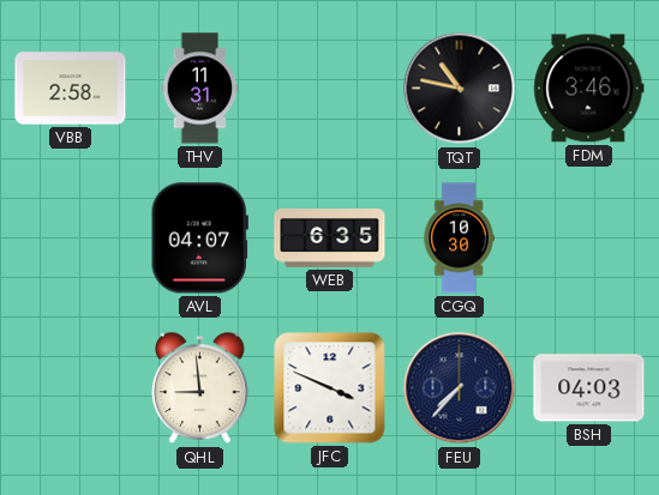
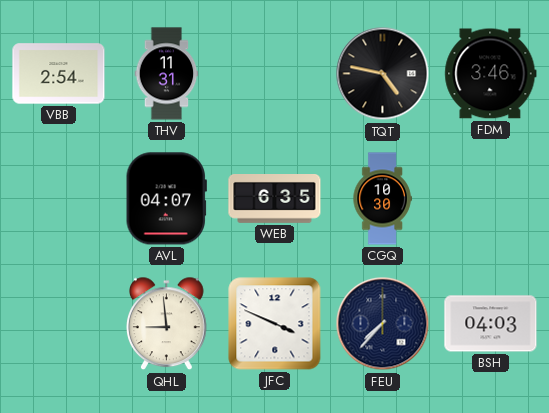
VBB: 2:58 -> 2:54 (59, 74)
TQT: 10:47 -> 4:47 (383, 74)
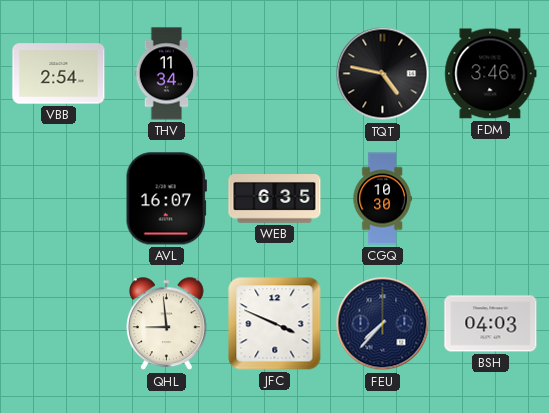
THV: 11:31 -> 11:34 (167, 74)
AVL: 04:07 -> 16:07 (166, 199)
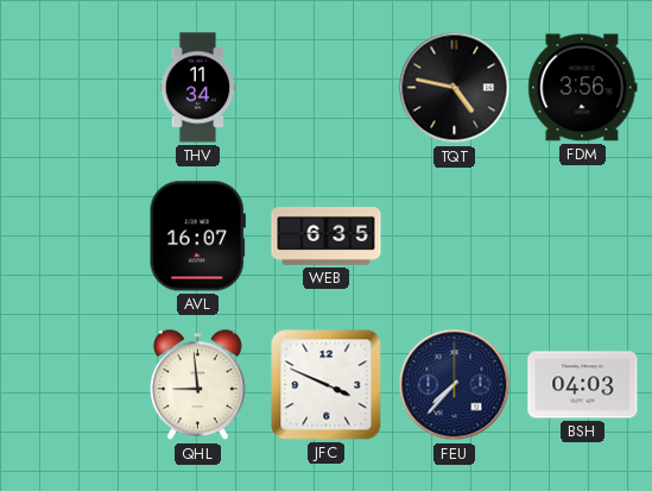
VBB: 2:54 -> none (59, 74)
FDM: 3:46 -> 3:56 (583, 88)
CGQ: 10:30 -> none (382, 199)
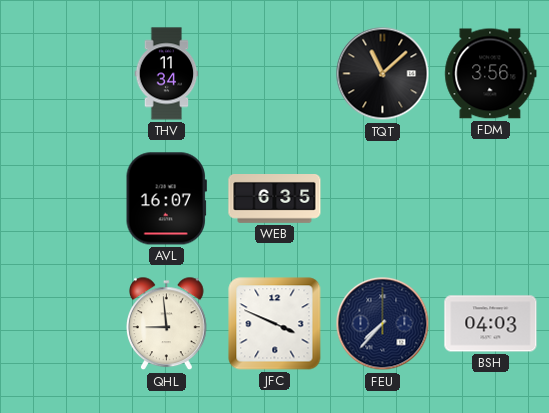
TQT: 4:47 -> 11:08 (383, 74)
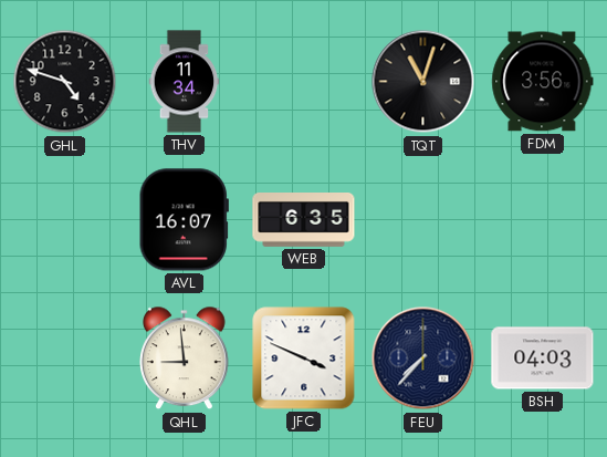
GHL: none -> 4:48 (65, 82)
TQT: 11:08 -> 11:03 (423, 82)
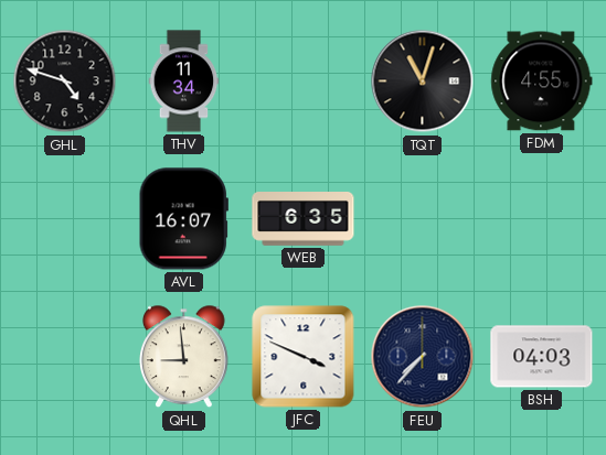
FDM: 3:56 -> 4:55 (542, 82)
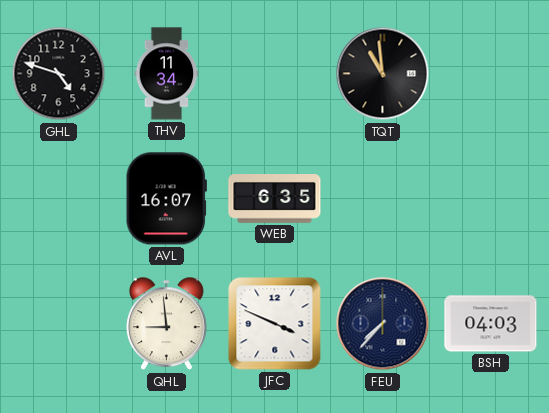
TQT: 11:03 -> 10:59 (383, 74)
FDM: 4:55 -> none (542, 82)
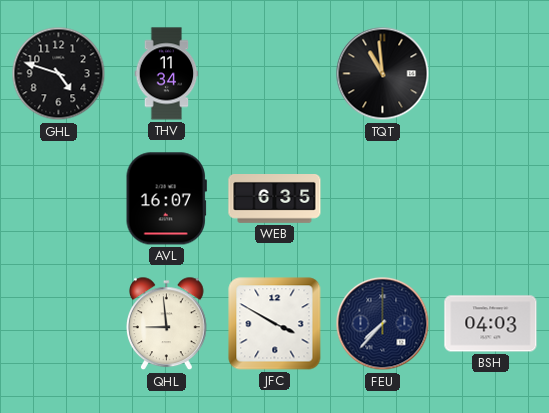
JFC: 3:49 -> 3:50 (275, 324)
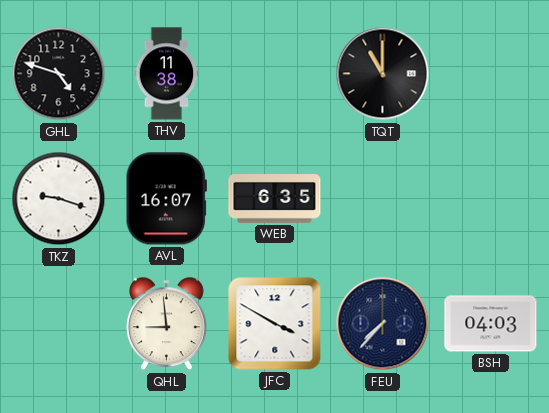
THV: 11:34 -> 11:38 (167, 74)
TQT: 10:59 -> 11:00 (383, 74)
TKZ: none -> 9:18 (59, 199)
